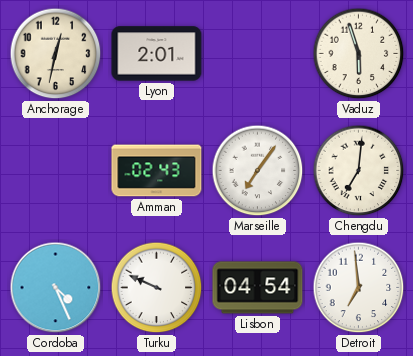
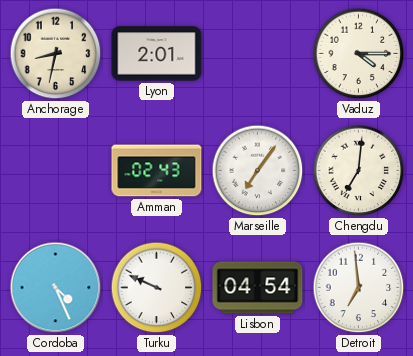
Anchorage: 12:32 -> 8:32 (56, 54)
Vaduz: 5:57 -> 4:15 (359, 54)
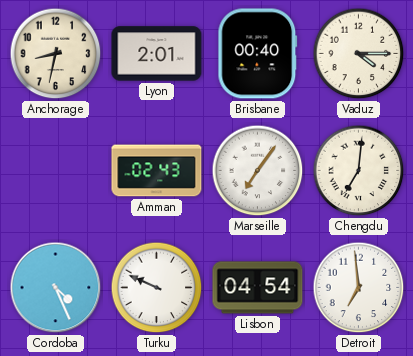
Brisbane: none -> 00:40 (258, 54)
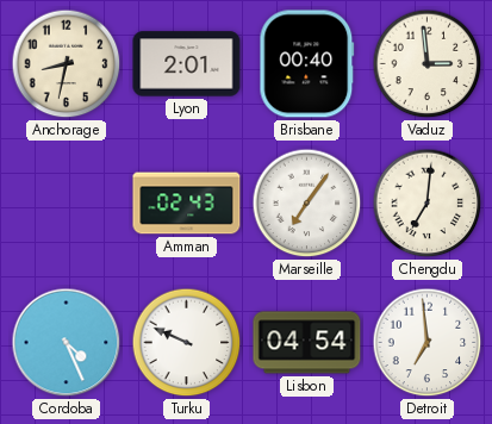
Vaduz: 4:15 -> 2:59 (428, 64)
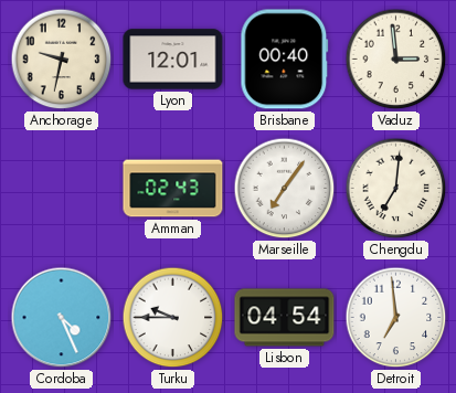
Anchorage: 8:32 -> 9:32 (62, 60)
Lyon: 2:01 -> 12:01 (173, 60)
Turku: 9:49 -> 9:45 (173, 318)
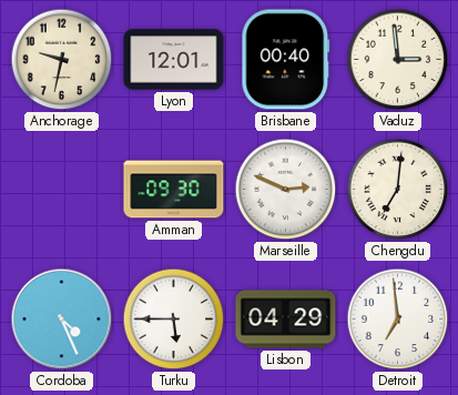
Amman: 02:43 -> 09:30 (174, 190)
Marseille: 7:06 -> 2:49 (286, 190)
Turku: 9:45 -> 5:45 (174, 320)
Lisbon: 04:54 -> 04:29 (286, 320)
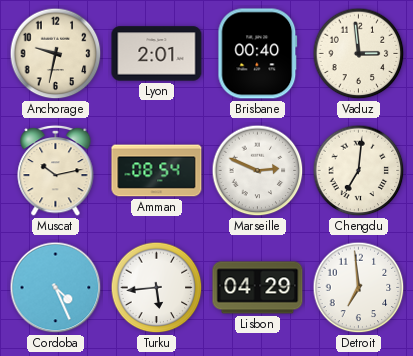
Lyon: 12:01 -> 2:01 (157, 54)
Muscat: none -> 10:13 (56, 170)
Amman: 09:30 -> 08:54 (157, 171)
Turku: 5:45 -> 5:44 (157, 288)
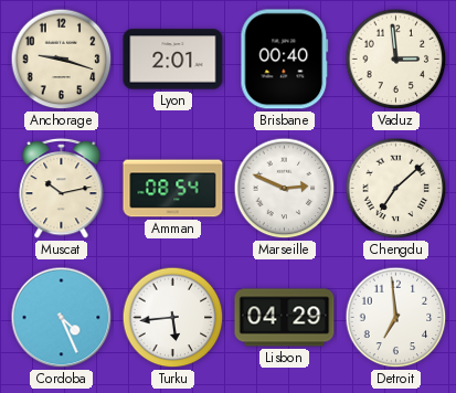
Anchorage: 9:32 -> 9:18 (62, 60)
Chengdu: 7:01 -> 7:08 (396, 189)
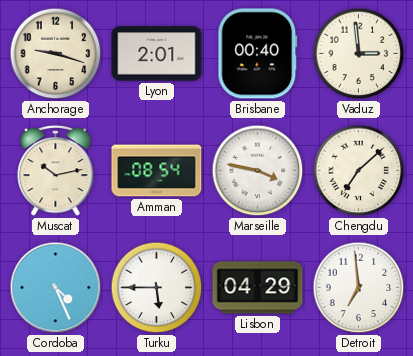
Marseille: 2:49 -> 3:47 (258, 171)
Turku: 5:44 -> 5:45 (157, 288)
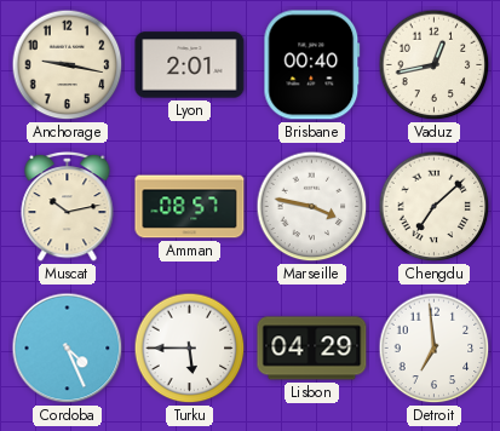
Anchorage: 9:18 -> 9:17 (68, 65)
Vaduz: 2:59 -> 12:43 (435, 65)
Amman: 08:54 -> 08:57 (190, 207)
